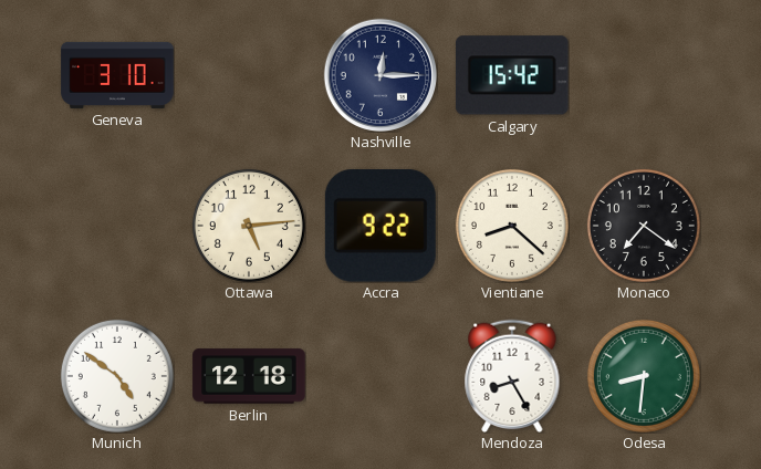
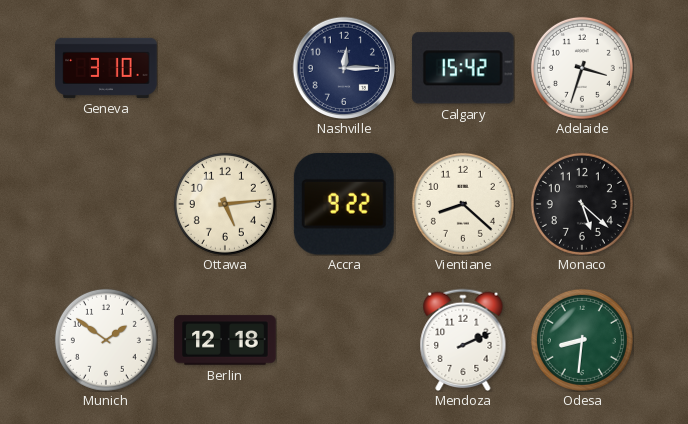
Adelaide: none -> 3:33 (582, 68)
Monaco: 7:21 -> 5:22 (582, 204)
Munich: 4:51 -> 1:51 (106, 340)
Mendoza: 8:25 -> 2:11 (463, 340)
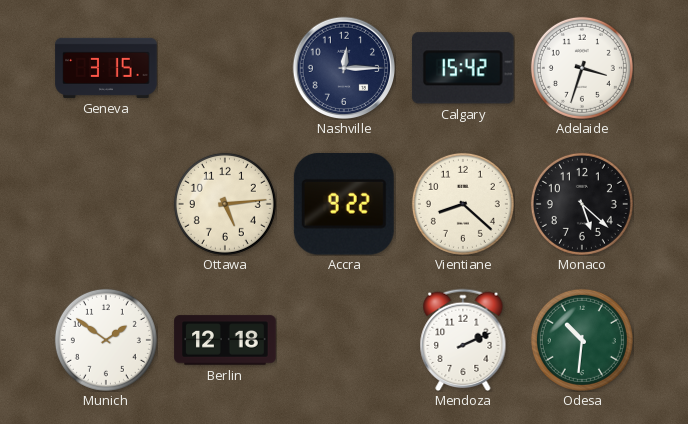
Geneva: 3:10 -> 3:15 (106, 68)
Odesa: 8:31 -> 10:31 (582, 340)
